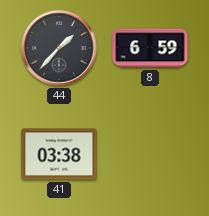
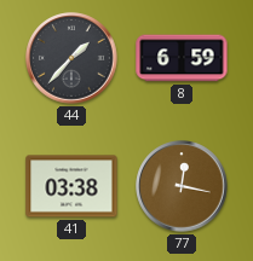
77: none -> 12:17 (182, 186)
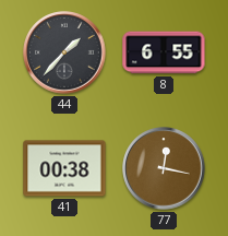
8: 6:59 -> 6:55 (164, 52)
41: 03:38 -> 00:38 (64, 168)
